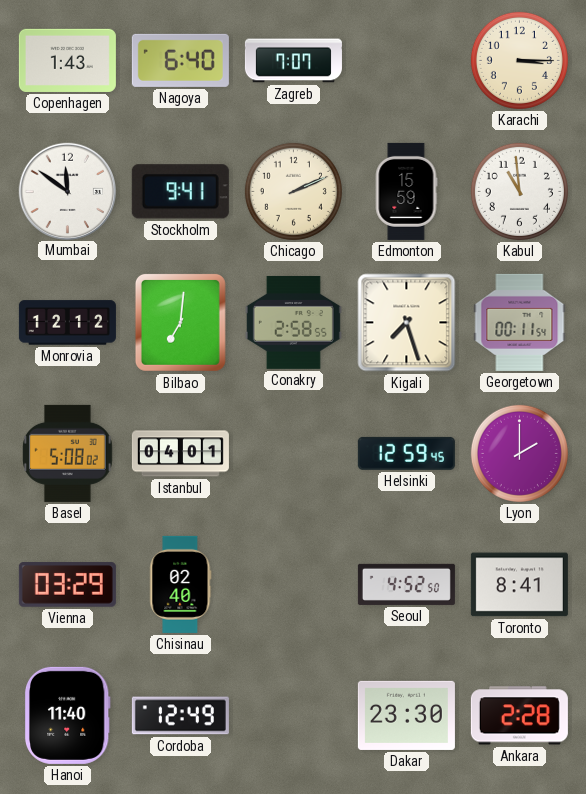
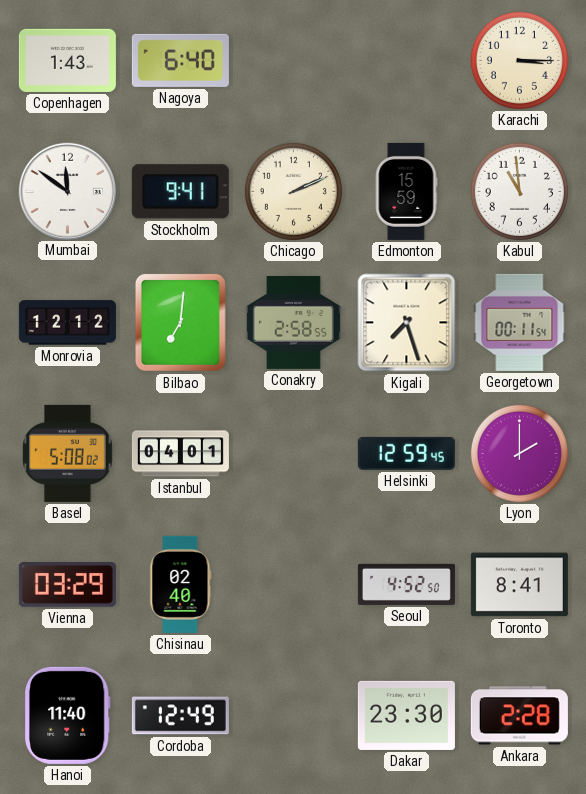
Zagreb: 7:07 -> none (293, 61)
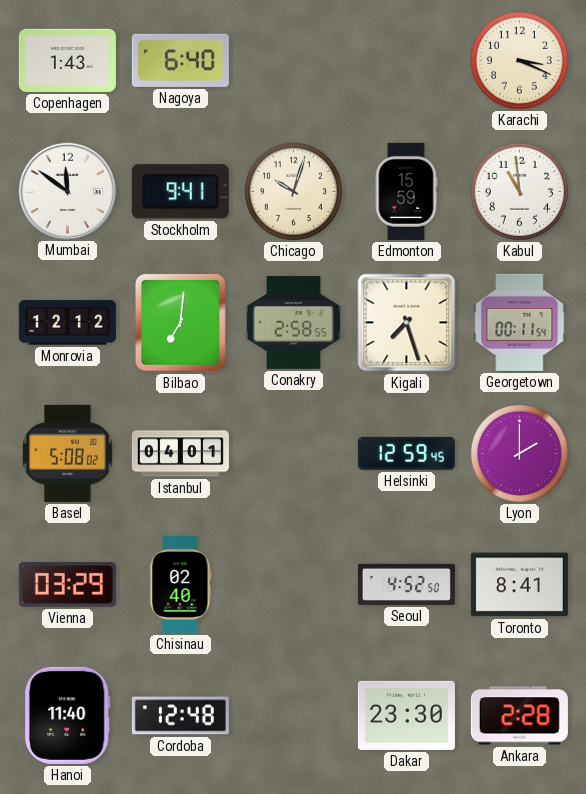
Karachi: 3:15 -> 3:19 (519, 60)
Chicago: 2:11 -> 10:03 (293, 191)
Cordoba: 12:49 -> 12:48 (180, 716)
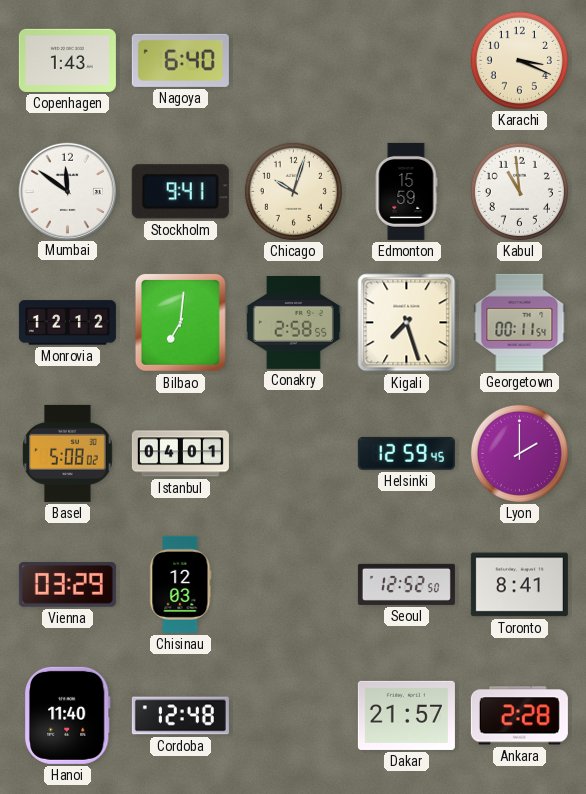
Chisinau: 02:40 -> 12:03 (181, 584)
Seoul: 4:52 -> 12:52 (406, 584)
Dakar: 23:30 -> 21:57 (406, 715)
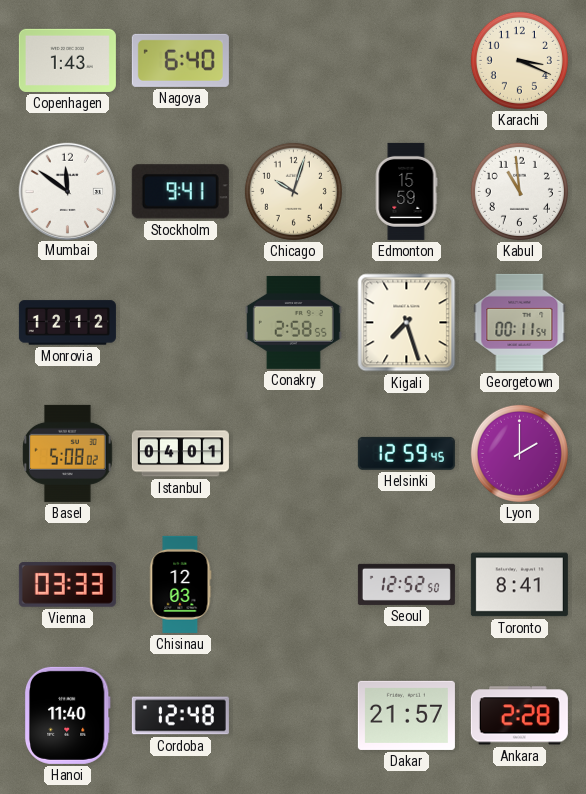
Bilbao: 7:01 -> none (180, 322)
Vienna: 03:29 -> 03:33 (67, 585)
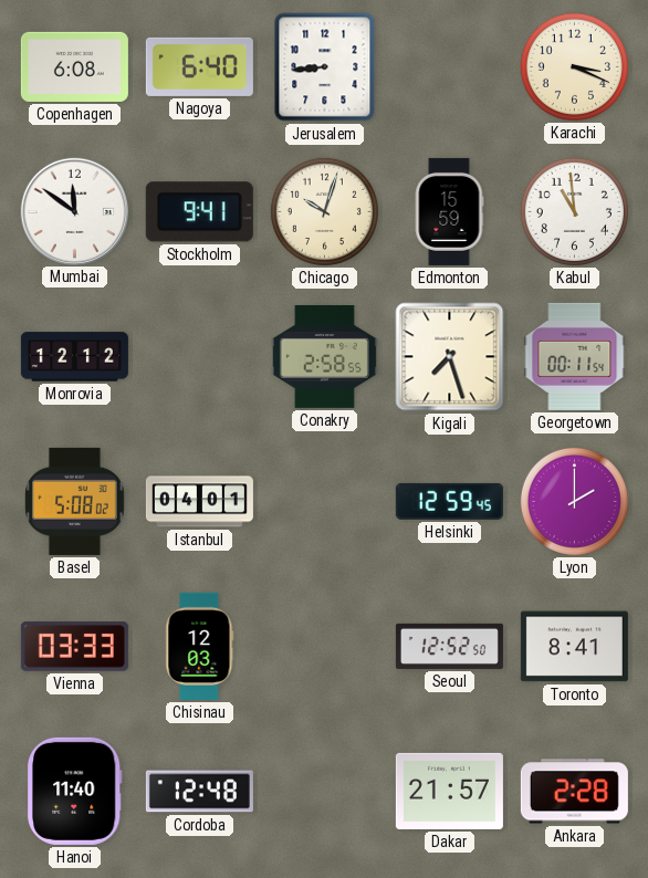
Copenhagen: 1:43 -> 6:08 (74, 66)
Jerusalem: none -> 8:44 (325, 67)
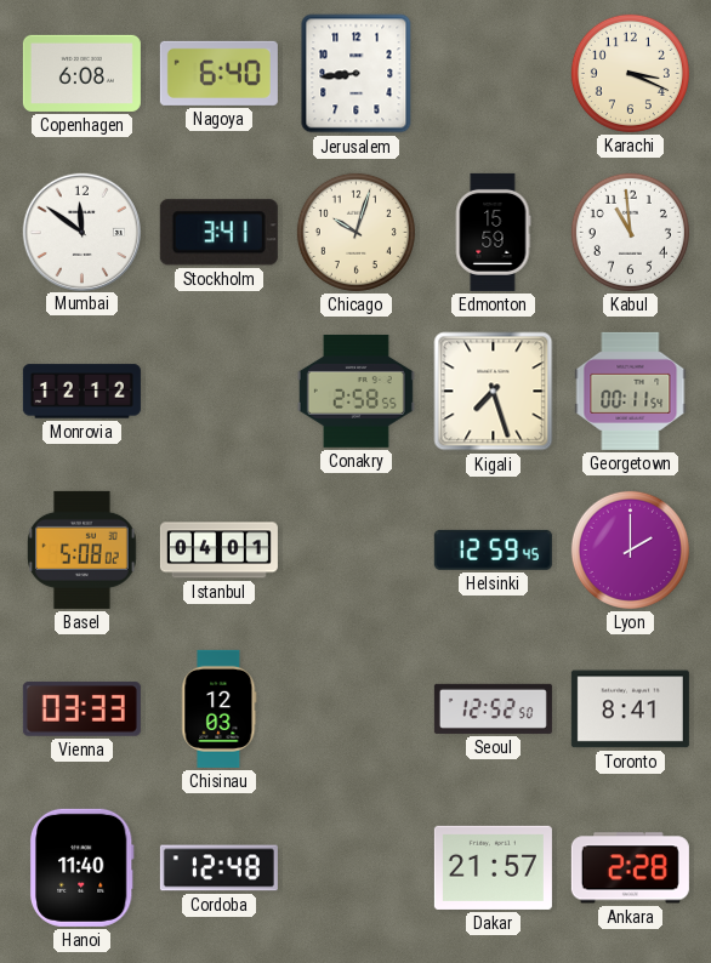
Stockholm: 9:41 -> 3:41 (218, 233)
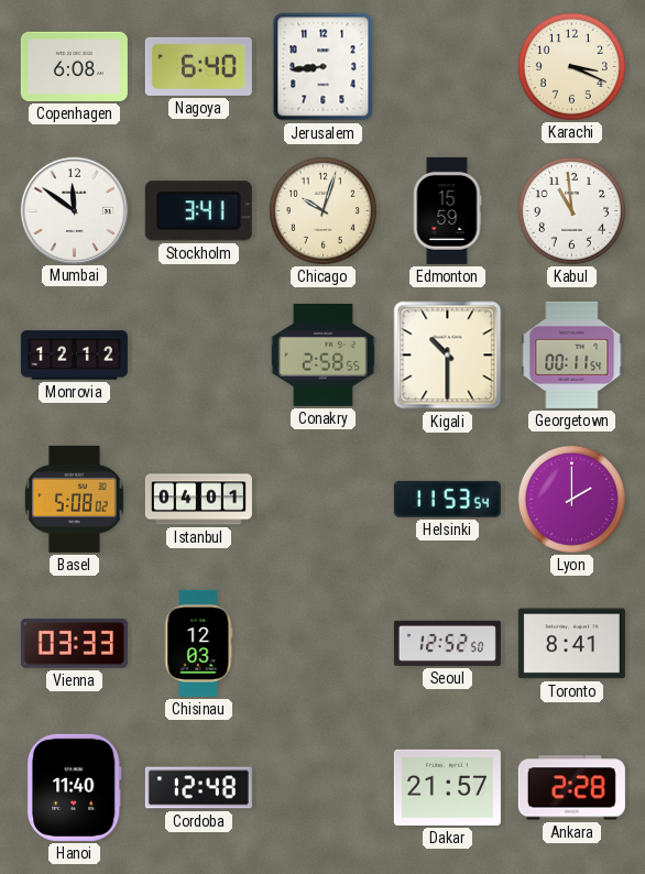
Kigali: 7:27 -> 10:30 (448, 356)
Helsinki: 12:59 -> 11:53 (447, 499)
